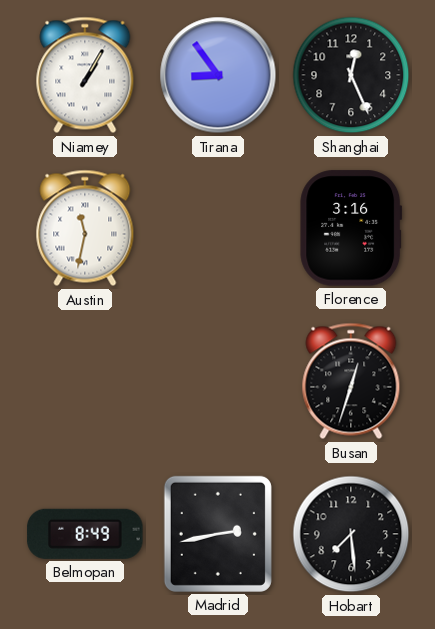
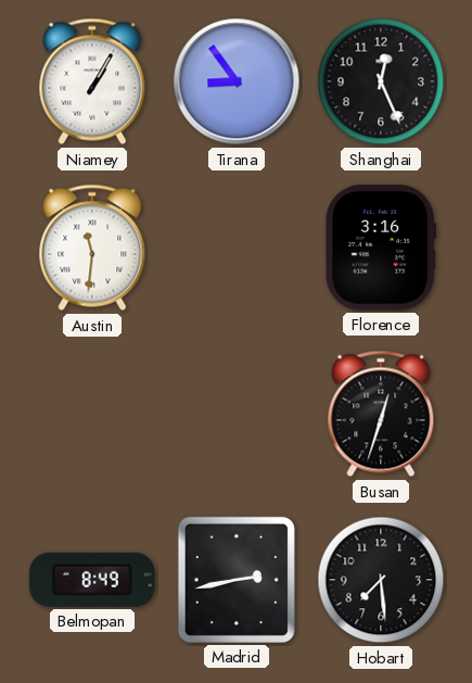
Austin: 11:32 -> 11:31 (92, 248)
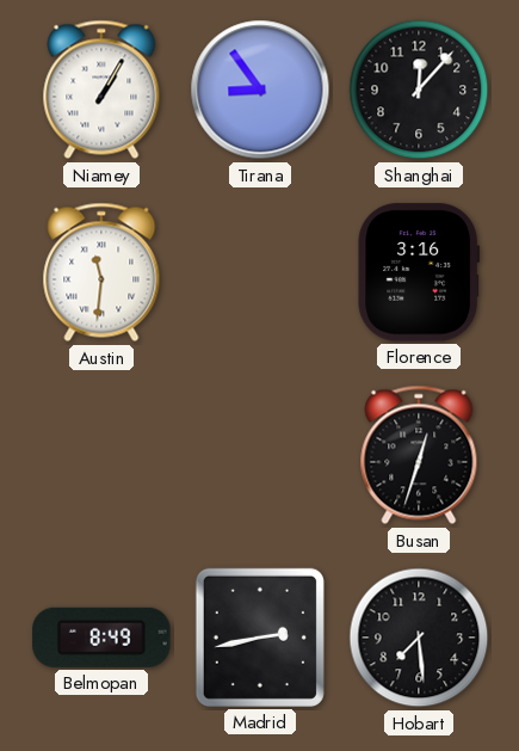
Shanghai: 12:26 -> 12:07 (419, 90)
